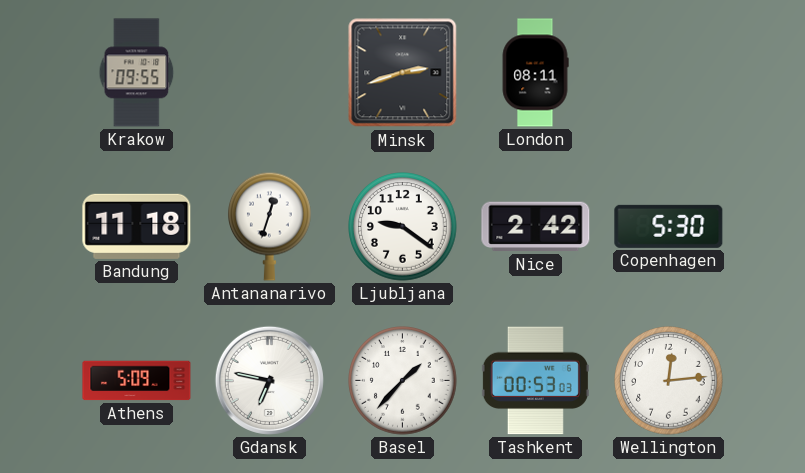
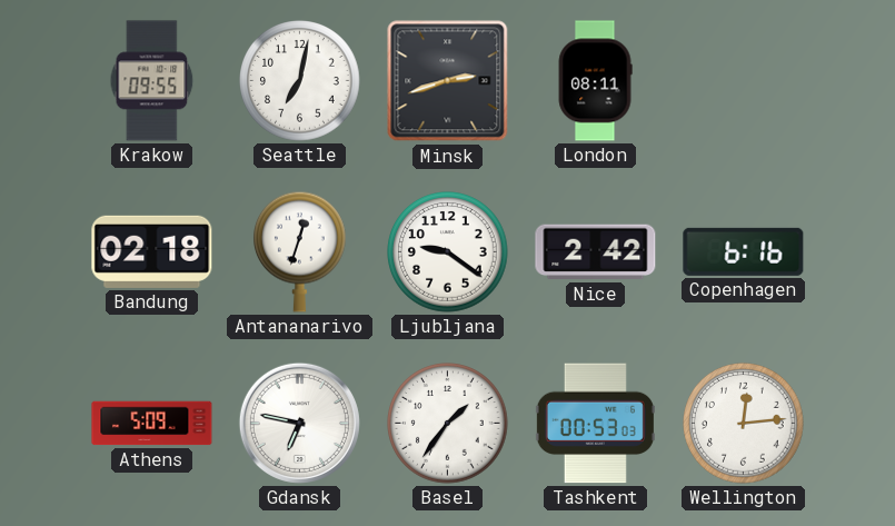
Seattle: none -> 7:02 (300, 81)
Bandung: 11:18 -> 02:18 (152, 251)
Copenhagen: 5:30 -> 6:16 (744, 251)
Basel: 1:37 -> 1:36 (448, 424)
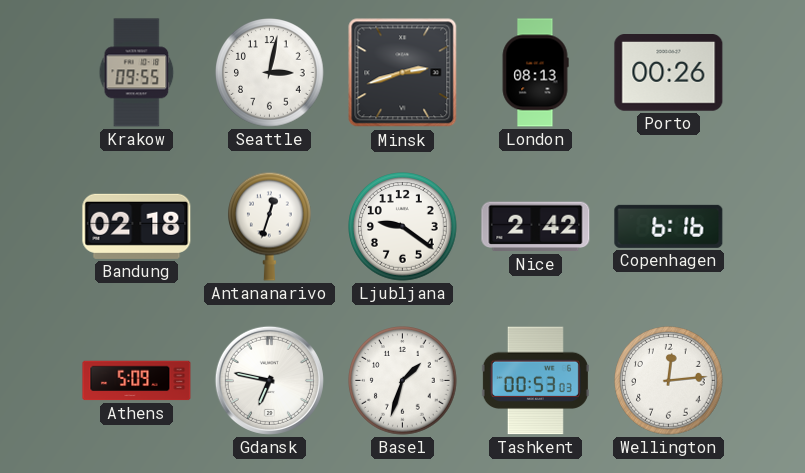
Seattle: 7:02 -> 3:02 (270, 73)
London: 08:11 -> 08:13 (535, 73)
Porto: none -> 00:26 (669, 73)
Basel: 1:36 -> 1:33 (403, 381)
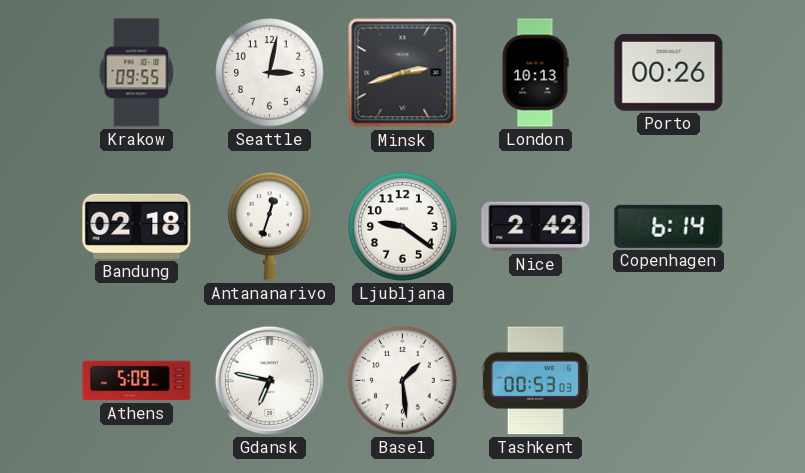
London: 08:13 -> 10:13 (535, 73)
Copenhagen: 6:16 -> 6:14 (669, 226)
Basel: 1:33 -> 1:29 (403, 381)
Wellington: 12:14 -> none (669, 381)
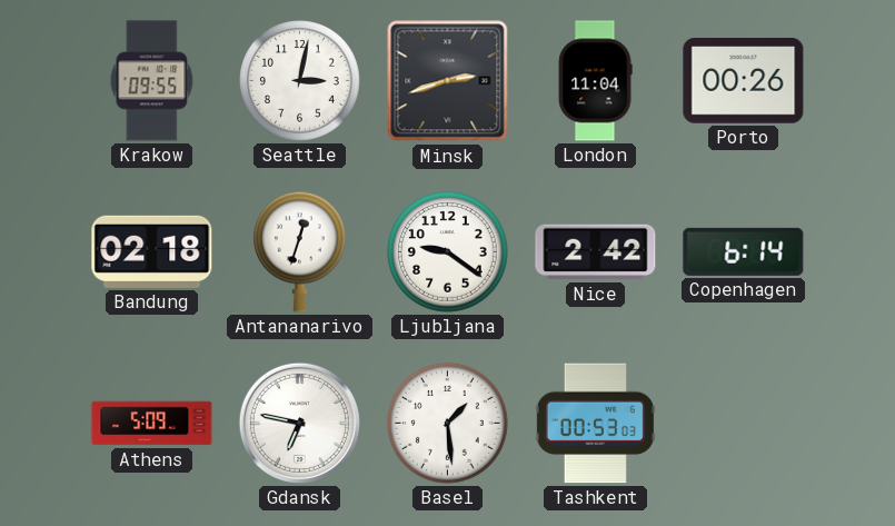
London: 10:13 -> 11:04 (595, 81)
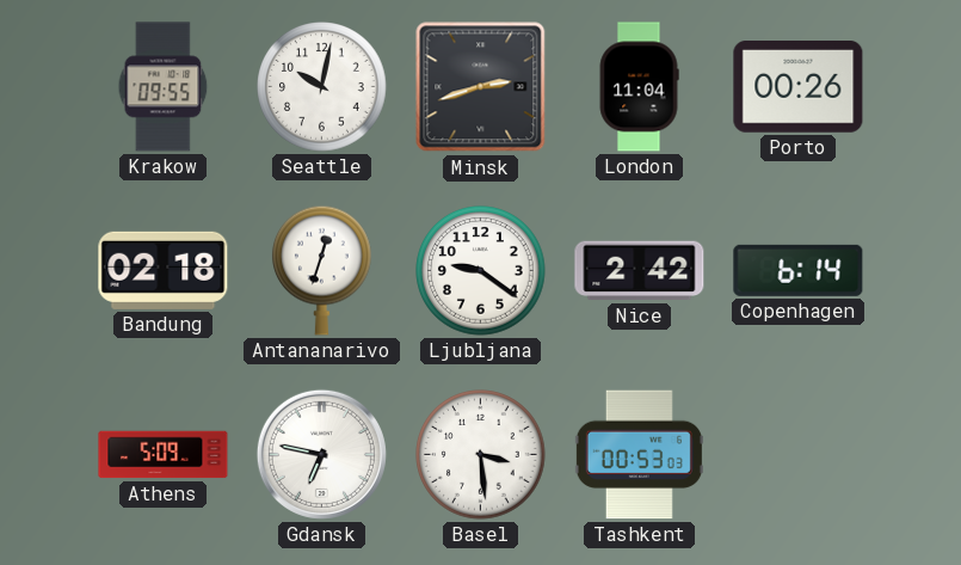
Seattle: 3:02 -> 10:02 (322, 87)
Basel: 1:29 -> 3:29 (481, 455)
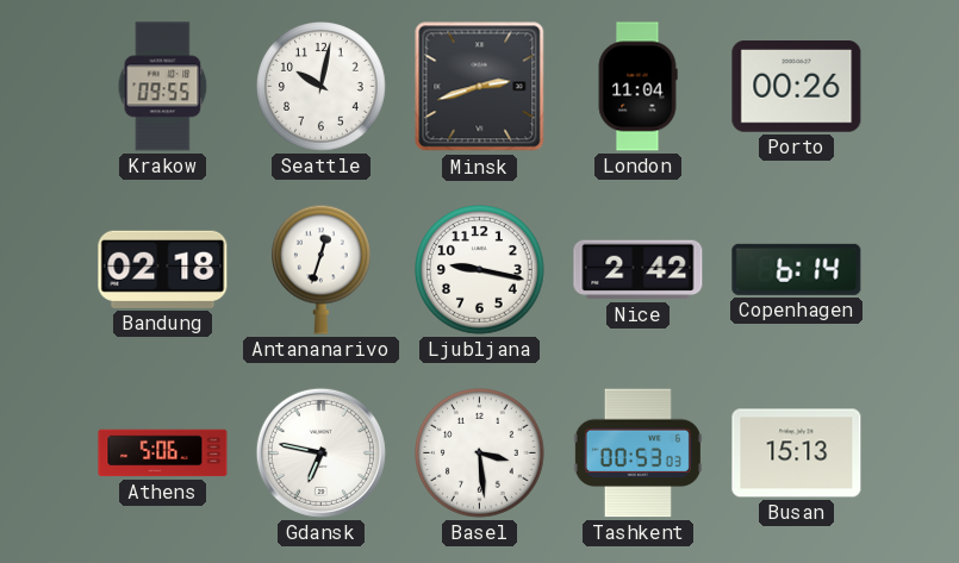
Ljubljana: 9:21 -> 9:17 (480, 270)
Athens: 5:09 -> 5:06 (163, 453)
Busan: none -> 15:13 (797, 453)
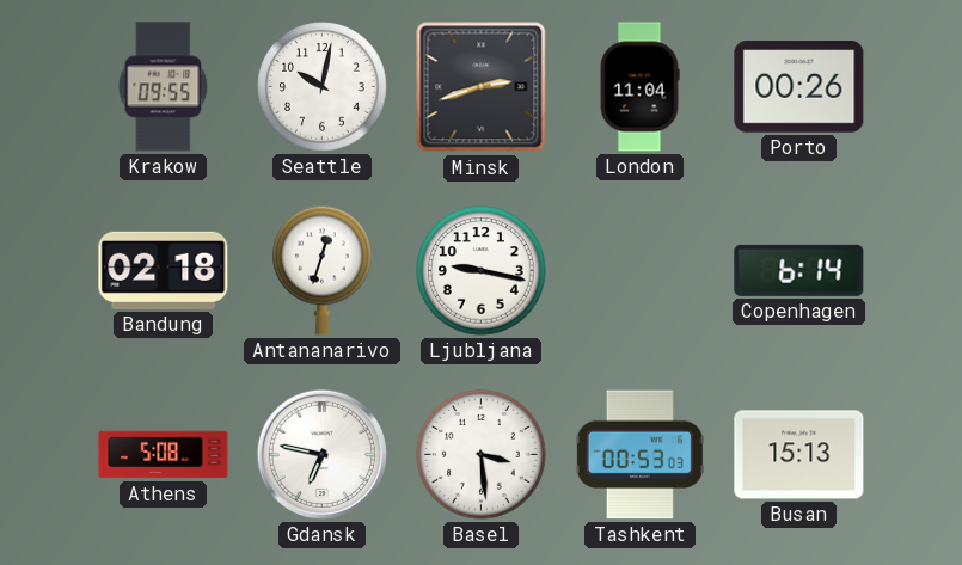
Nice: 2:42 -> none (639, 270)
Athens: 5:06 -> 5:08 (164, 455)
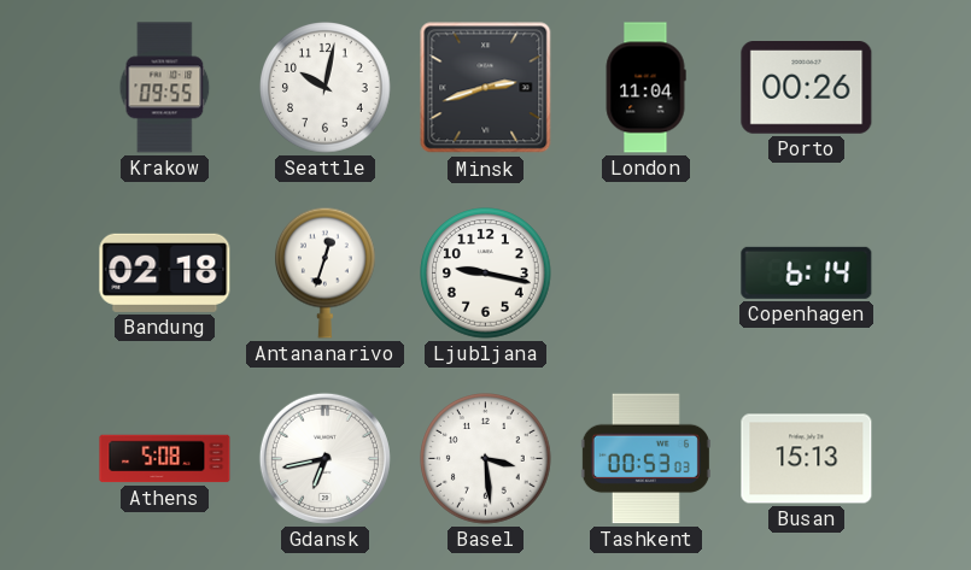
Gdansk: 6:47 -> 6:43 (324, 458)
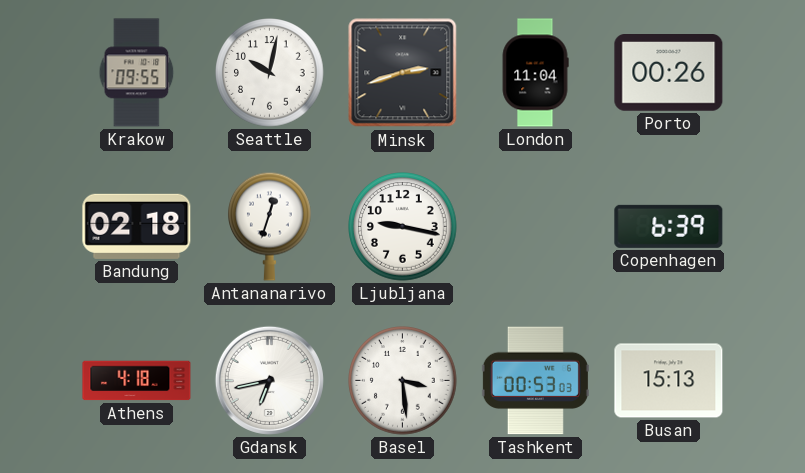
Copenhagen: 6:14 -> 6:39 (669, 226)
Athens: 5:08 -> 4:18 (137, 381)
